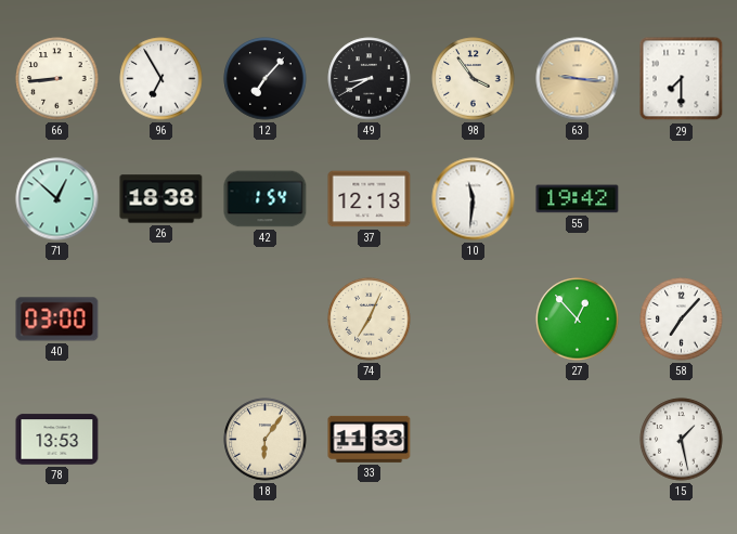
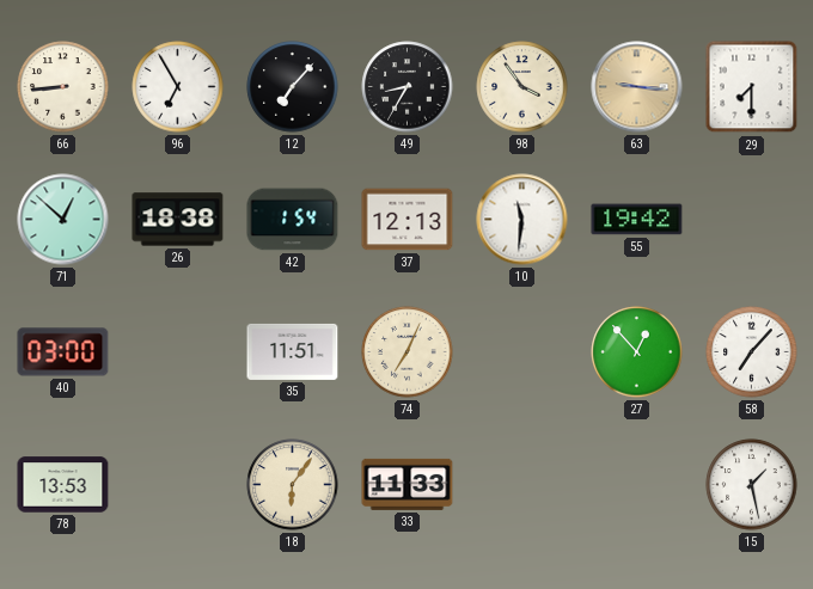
49: 8:40 -> 8:35 (408, 87)
35: none -> 11:51 (293, 351)
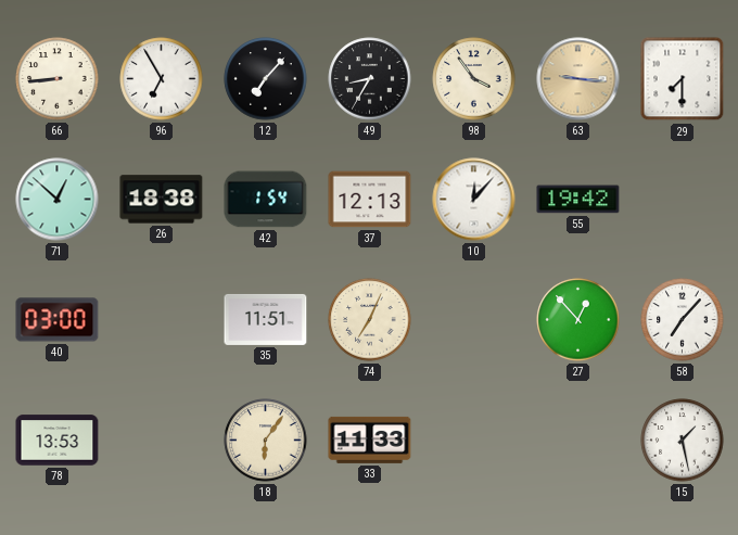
10: 11:31 -> 12:07 (474, 200)
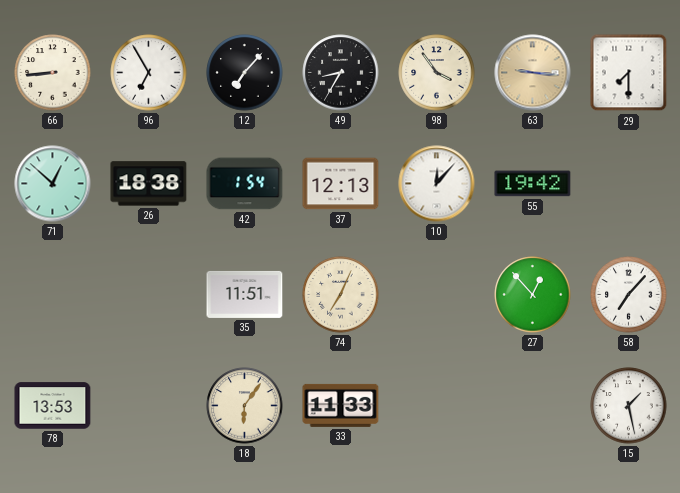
40: 03:00 -> none (58, 320)
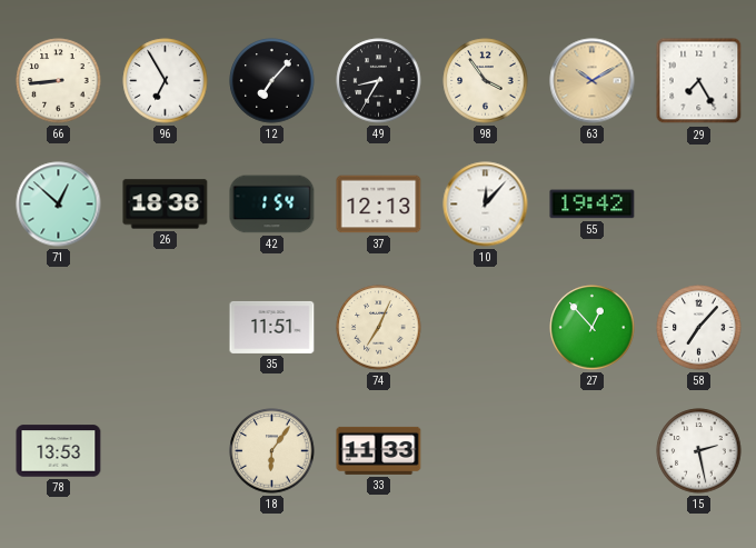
63: 9:16 -> 10:10 (593, 81)
29: 7:30 -> 7:25 (699, 81)
15: 1:28 -> 2:28 (699, 451)
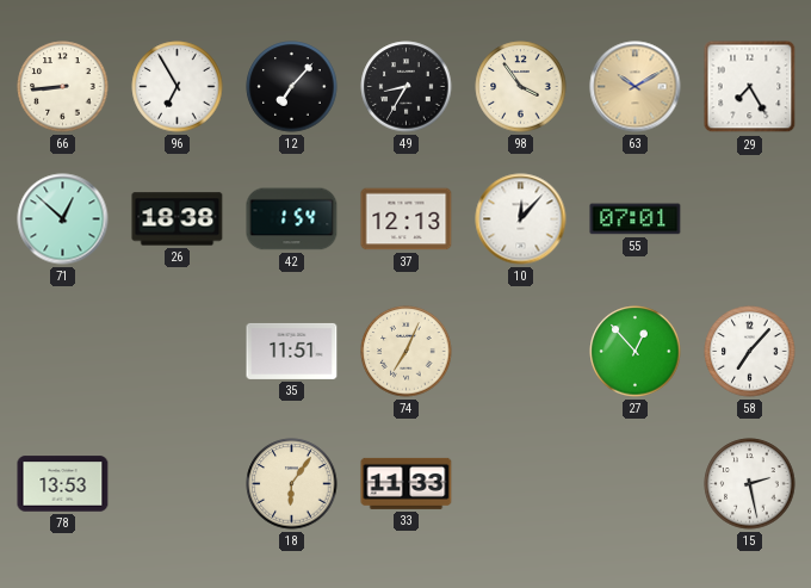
55: 19:42 -> 07:01 (636, 219)
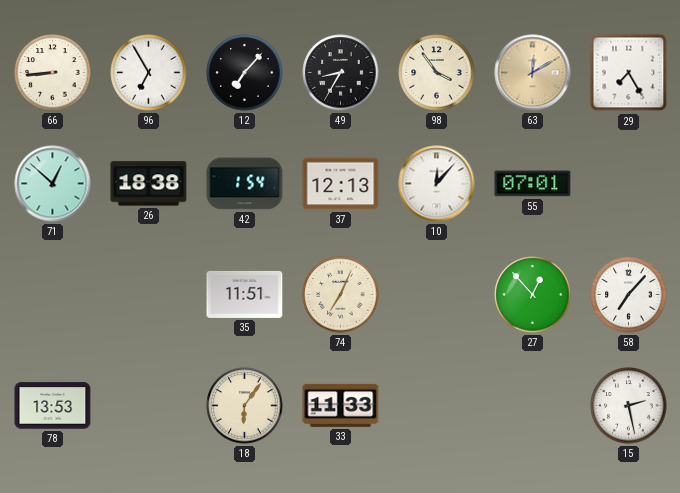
63: 10:10 -> 12:10 (533, 73)
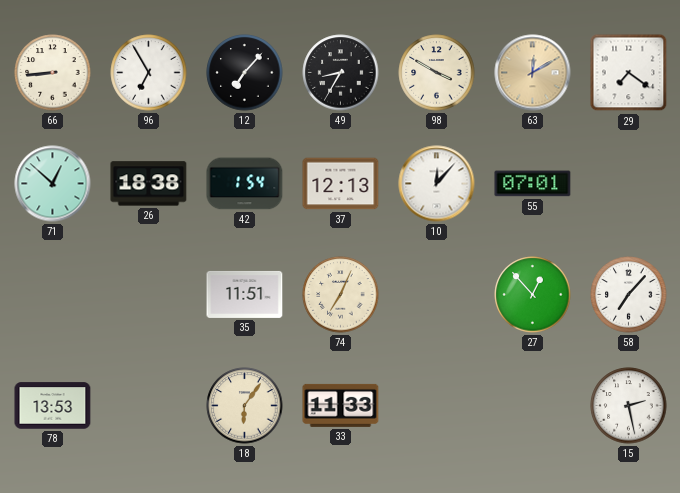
98: 3:54 -> 3:50 (437, 73)
29: 7:25 -> 7:21 (629, 73)
